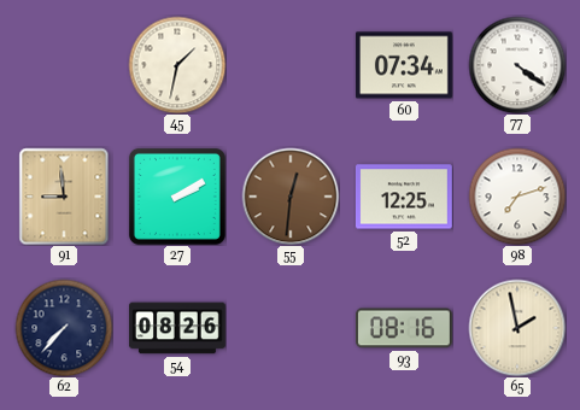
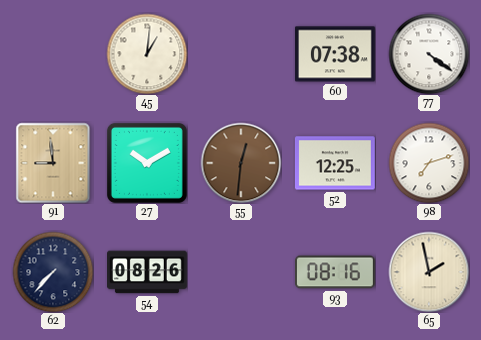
45: 1:32 -> 1:01 (147, 54)
60: 07:34 -> 07:38 (335, 54)
27: 2:10 -> 10:10 (147, 163)
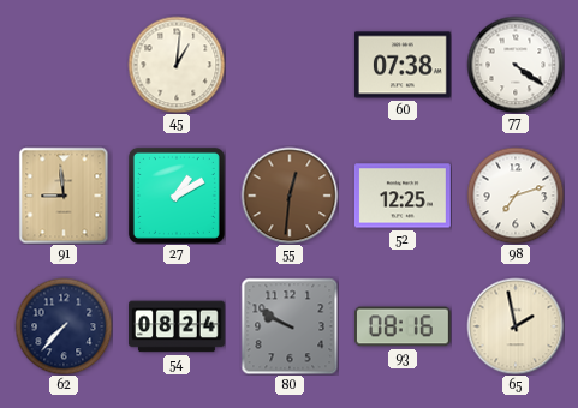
27: 10:10 -> 1:10 (177, 196)
54: 08:26 -> 08:24 (178, 326)
80: none -> 9:50 (290, 326)
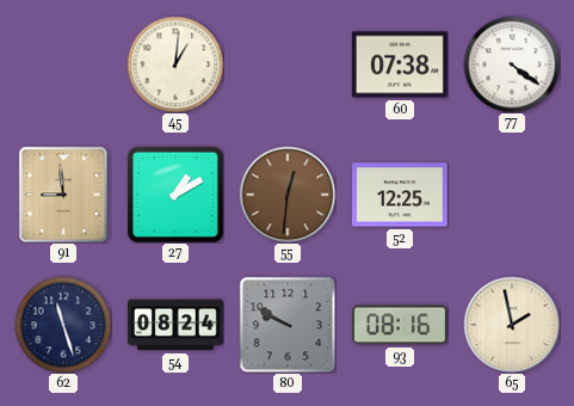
98: 7:12 -> none (516, 196)
62: 7:37 -> 11:27 (63, 325)
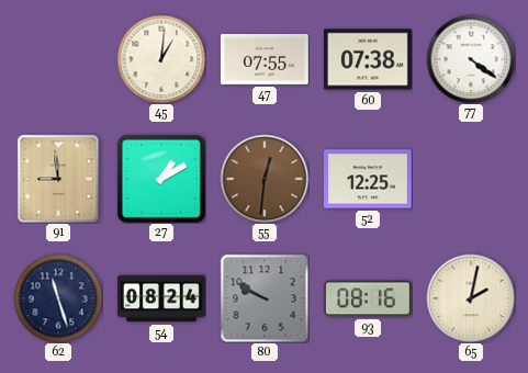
47: none -> 07:55 (265, 59)
65: 1:58 -> 2:02 (471, 298)
